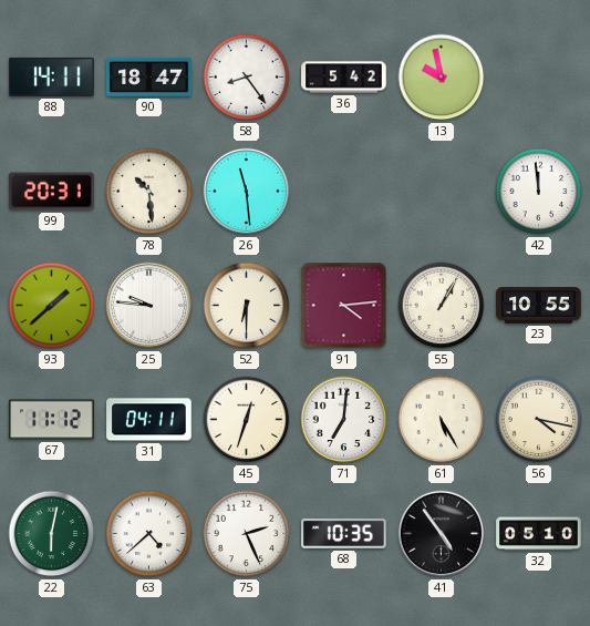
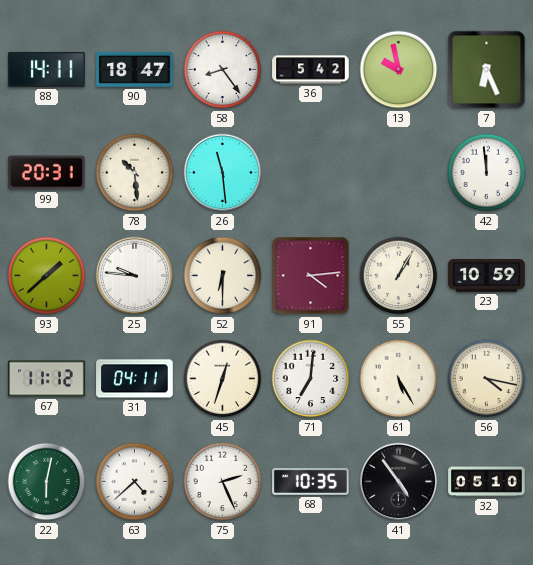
7: none -> 6:26 (487, 70)
23: 10:55 -> 10:59 (487, 276)
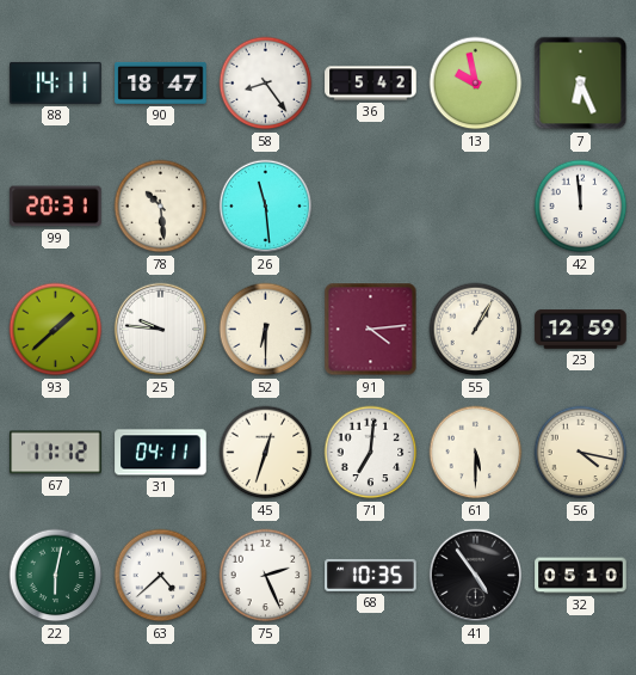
23: 10:59 -> 12:59 (581, 330)
61: 5:25 -> 5:30 (476, 453)
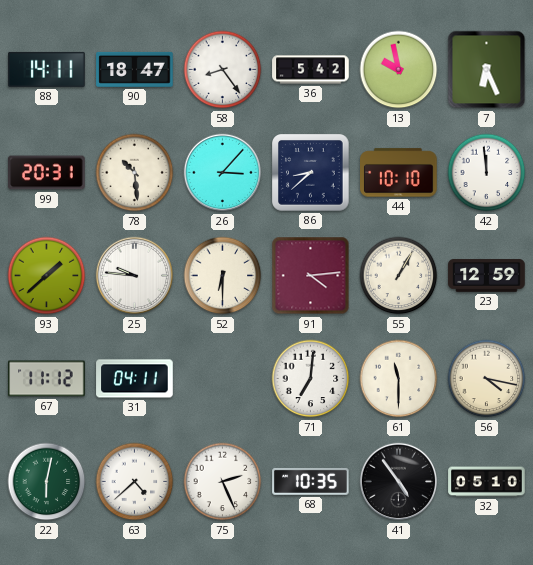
26: 11:29 -> 3:07 (223, 173)
86: none -> 8:38 (311, 173)
44: none -> 10:10 (399, 173)
45: 12:33 -> none (266, 453)
61: 5:30 -> 11:30 (399, 379)
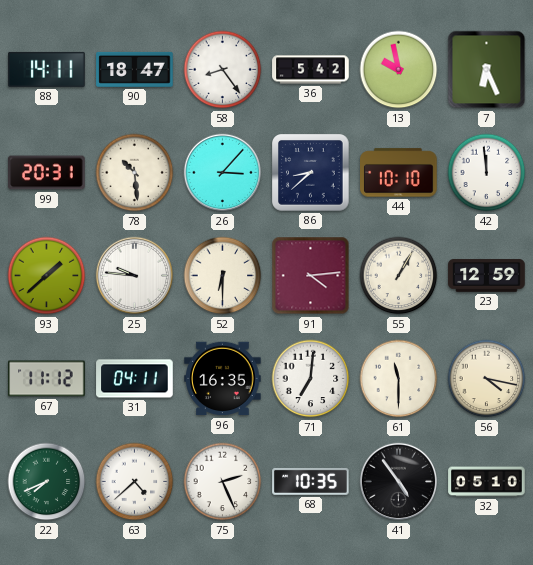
96: none -> 16:35 (223, 379)
22: 6:02 -> 7:41 (47, 482)
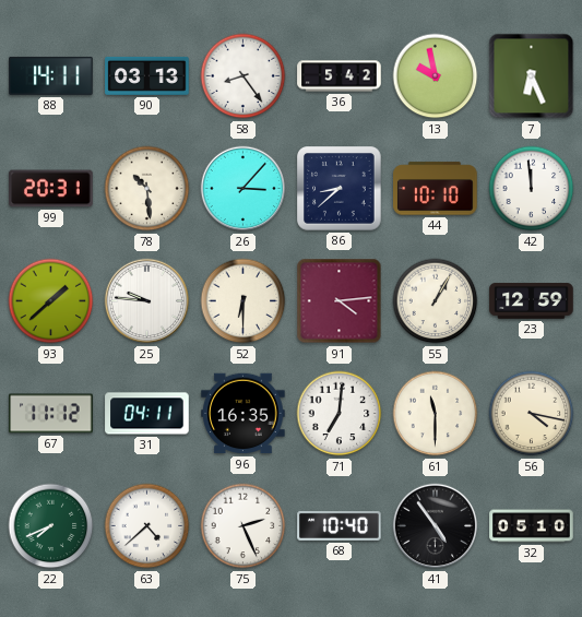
90: 18:47 -> 03:13 (147, 75)
68: 10:35 -> 10:40 (340, 525)
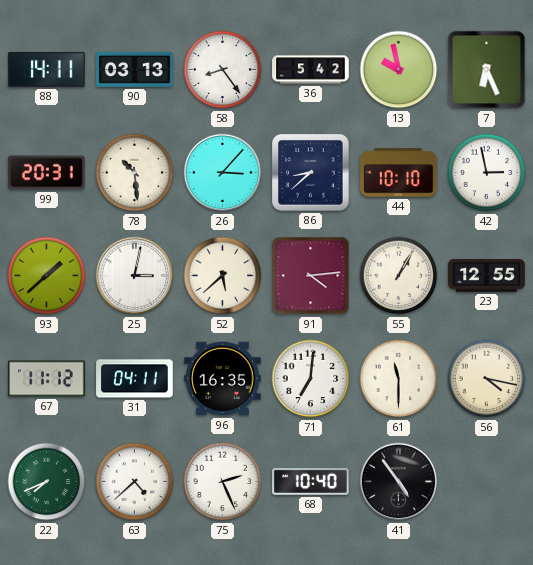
42: 11:59 -> 2:58 (487, 173)
25: 9:46 -> 3:02 (135, 276)
52: 6:30 -> 5:38 (223, 276)
23: 12:59 -> 12:55 (487, 276)
32: 05:10 -> none (532, 526)
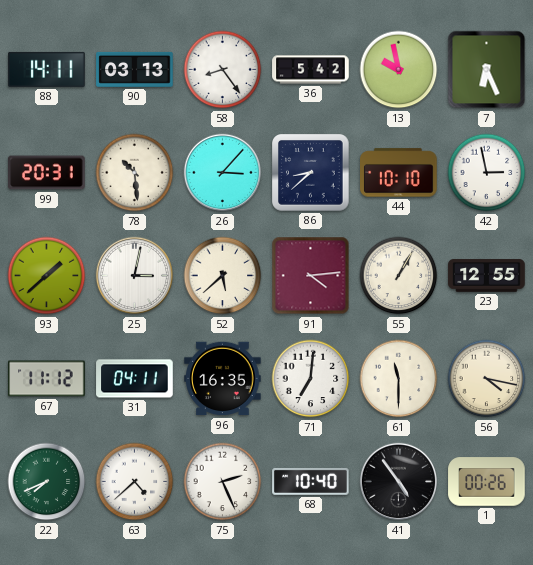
1: none -> 00:26 (487, 482)
